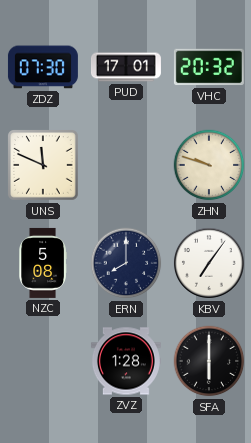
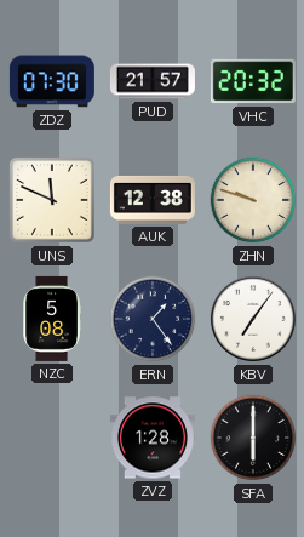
PUD: 17:01 -> 21:57 (153, 81)
AUK: none -> 12:38 (153, 200)
ERN: 8:00 -> 1:24 (153, 319)
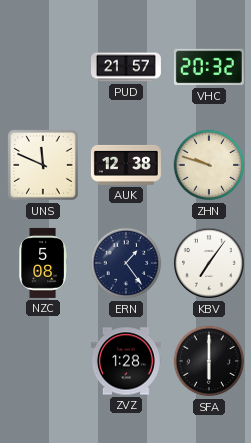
ZDZ: 07:30 -> none (52, 81)
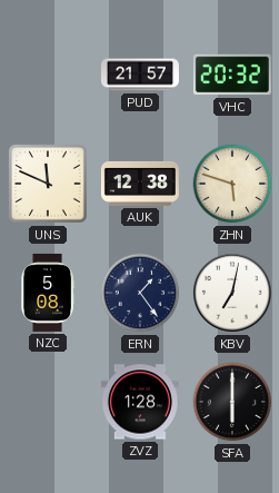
ZHN: 9:48 -> 5:48 (232, 184)
KBV: 7:06 -> 7:02 (232, 293)
